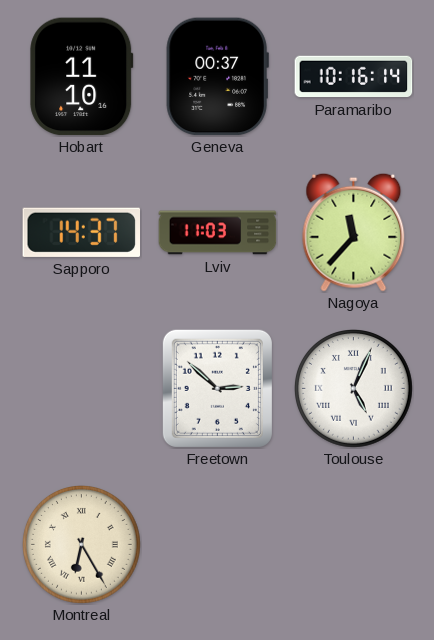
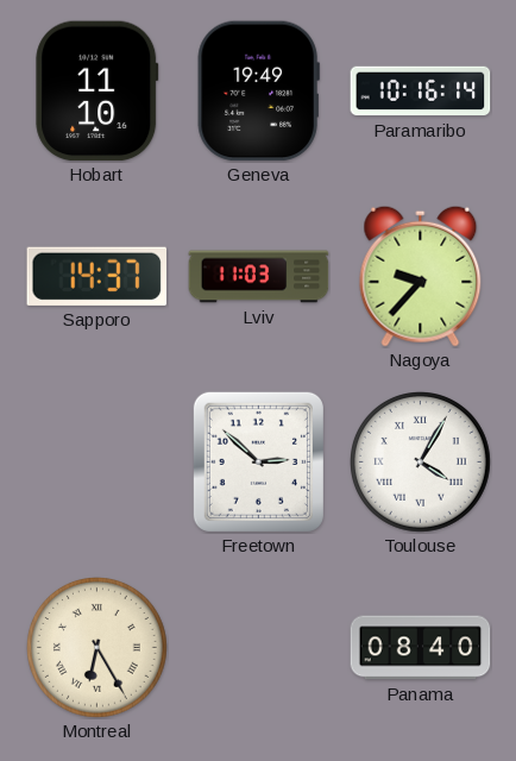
Geneva: 00:37 -> 19:49 (258, 92)
Nagoya: 11:37 -> 9:37 (421, 276)
Toulouse: 5:04 -> 4:05 (421, 463)
Panama: none -> 08:40 (421, 648)
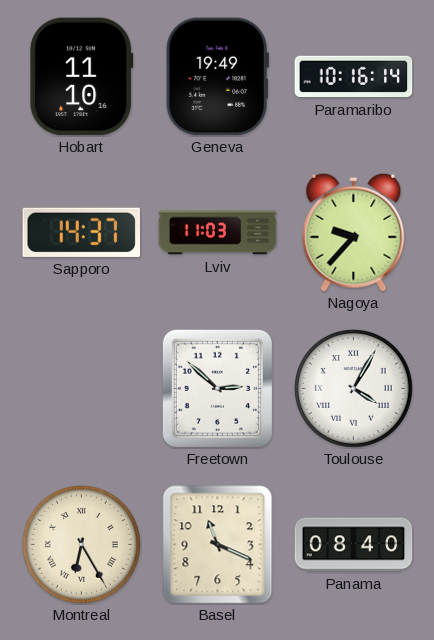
Basel: none -> 11:19 (218, 545)
